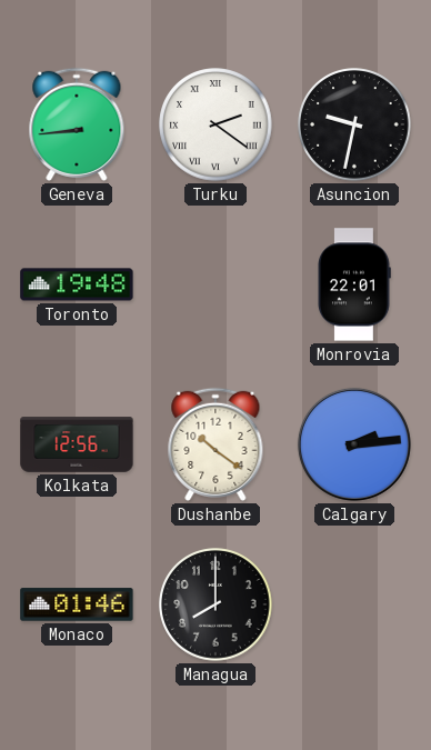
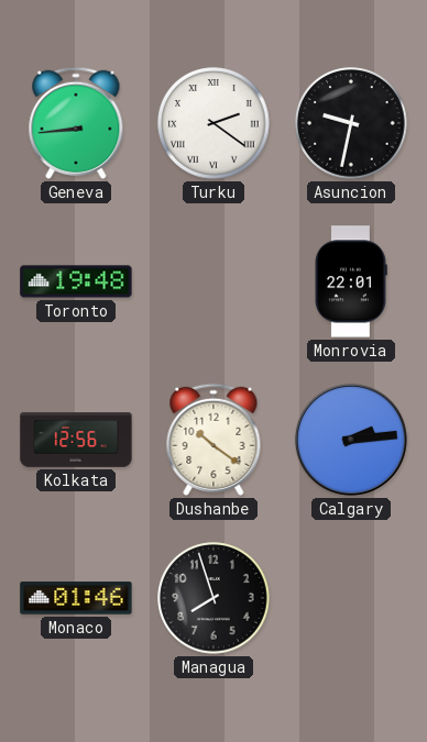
Managua: 8:00 -> 7:57 (214, 598)
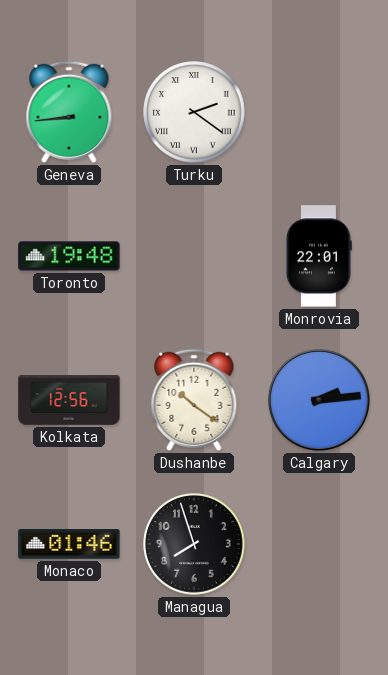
Asuncion: 9:32 -> none (351, 123)
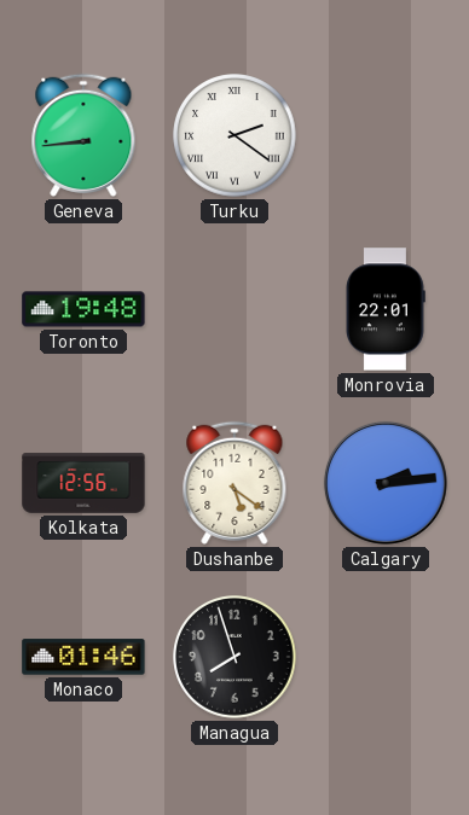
Dushanbe: 10:21 -> 5:21 (234, 483)
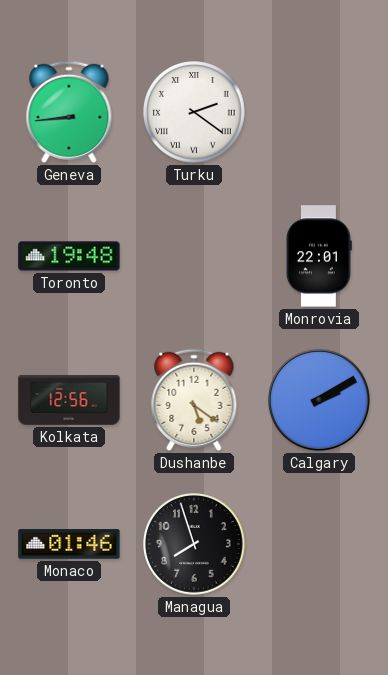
Calgary: 2:14 -> 2:10 (319, 400)
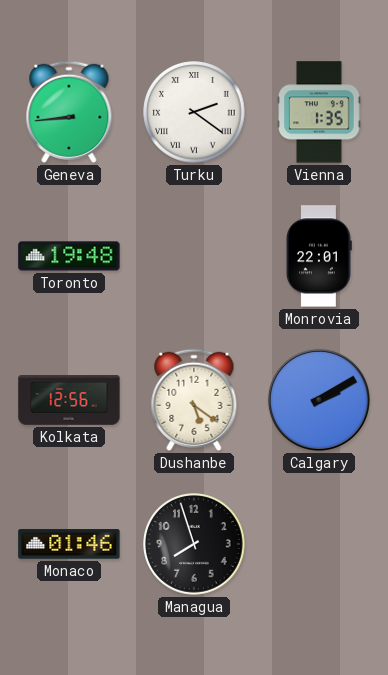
Vienna: none -> 1:35 (319, 112)
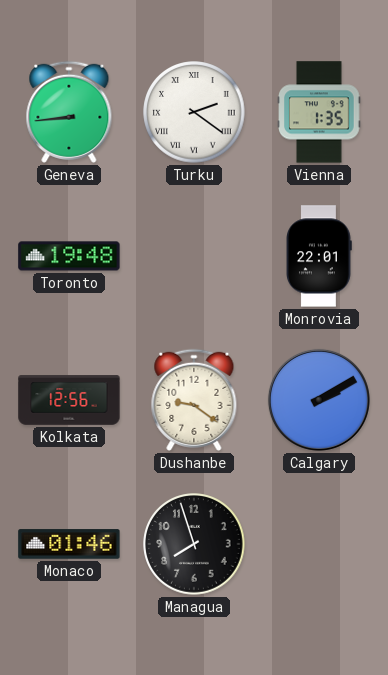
Dushanbe: 5:21 -> 9:21 (194, 400)
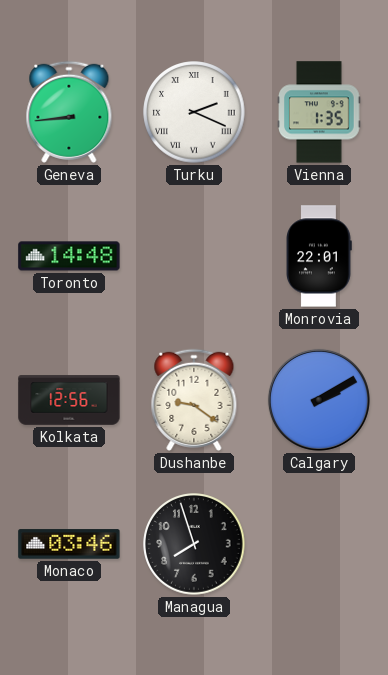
Turku: 2:21 -> 2:19 (194, 112)
Toronto: 19:48 -> 14:48 (69, 256)
Monaco: 01:46 -> 03:46 (69, 544)
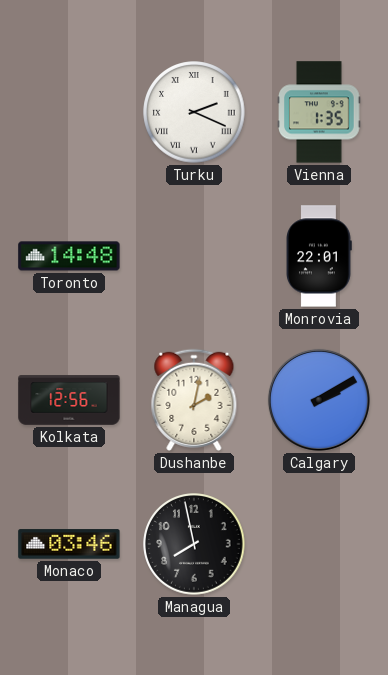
Geneva: 8:44 -> none (69, 112)
Dushanbe: 9:21 -> 2:02 (194, 400)
Managua: 7:57 -> 7:58 (194, 544)
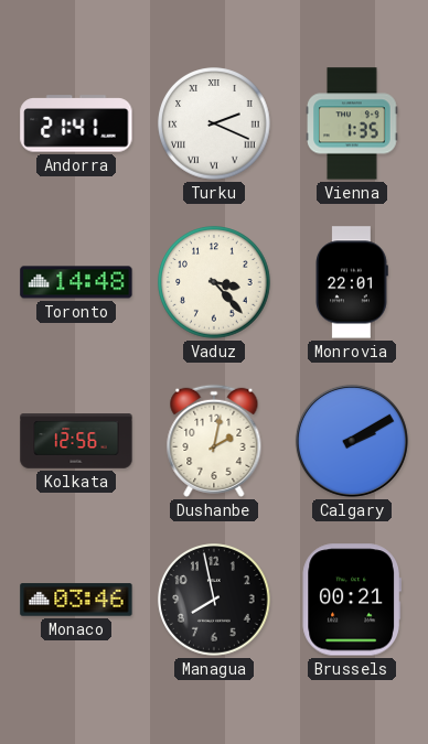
Andorra: none -> 21:41 (76, 123)
Vaduz: none -> 3:23 (214, 282)
Brussels: none -> 00:21 (351, 600)
